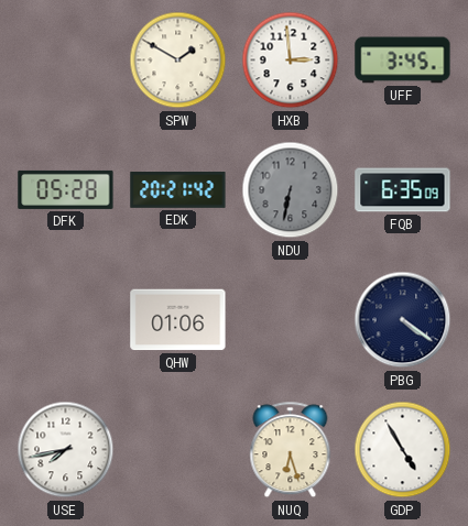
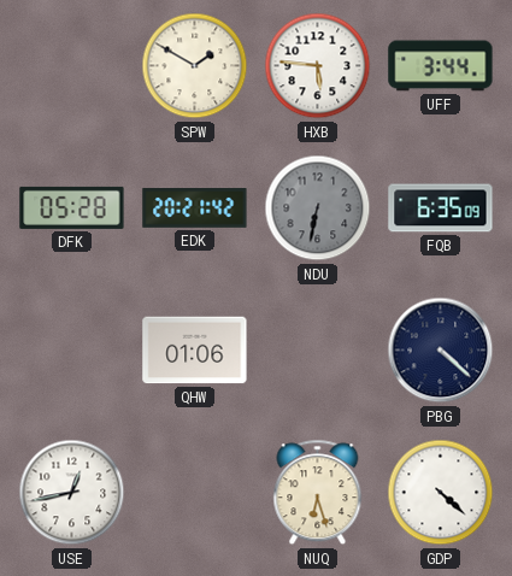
HXB: 2:59 -> 5:46 (318, 66)
UFF: 3:45 -> 3:44 (441, 66)
PBG: 4:21 -> 4:22 (441, 351)
USE: 7:43 -> 12:43 (72, 493)
GDP: 4:55 -> 4:22 (441, 493)
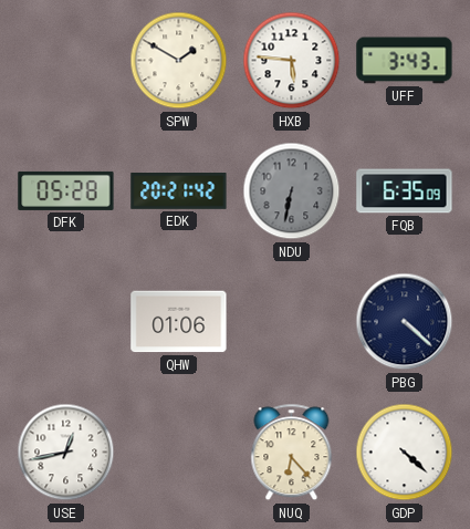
UFF: 3:44 -> 3:43 (405, 61)
NUQ: 6:27 -> 6:23 (292, 453)
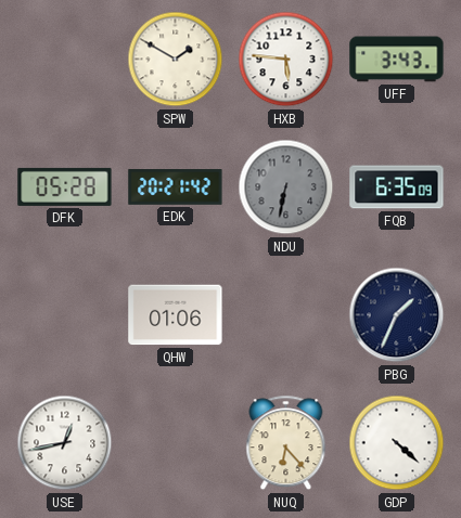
PBG: 4:22 -> 1:34 (397, 315)
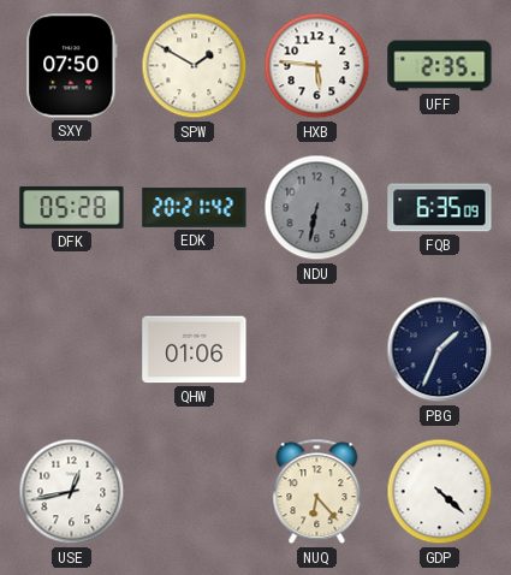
SXY: none -> 07:50 (72, 66)
UFF: 3:43 -> 2:35 (440, 66)
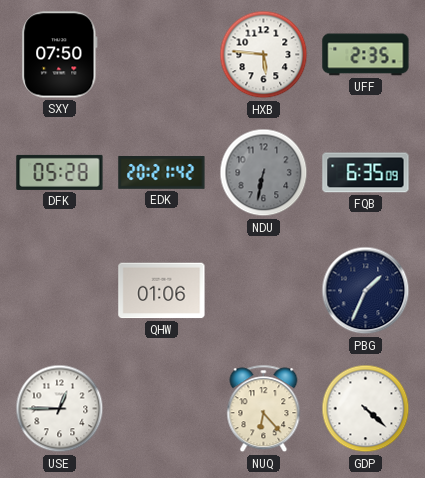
SPW: 1:50 -> none (195, 66)
USE: 12:43 -> 12:45 (60, 409)
